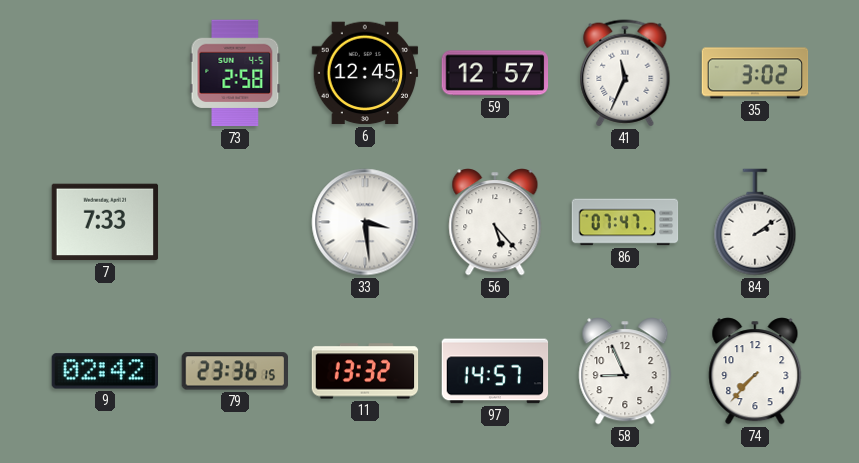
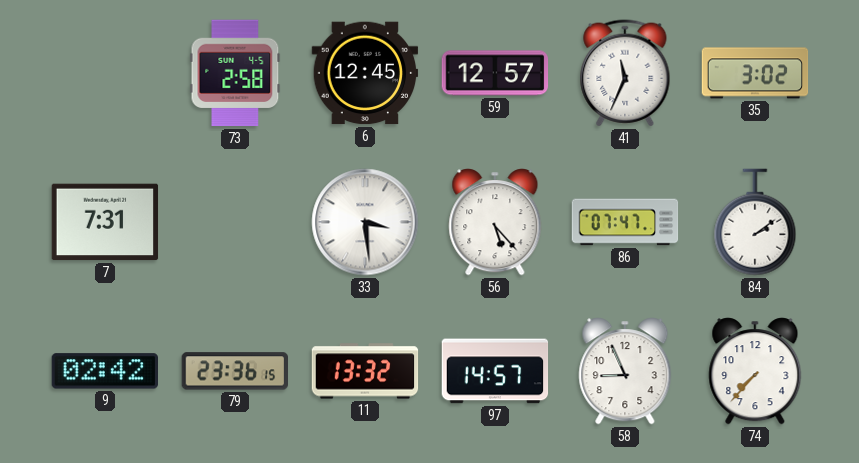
7: 7:33 -> 7:31 (105, 222)
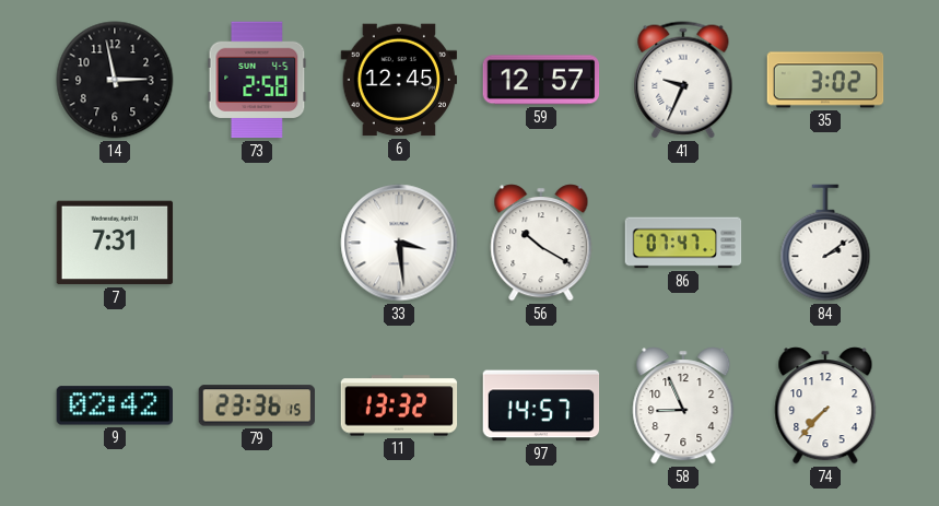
14: none -> 2:58 (115, 80)
41: 11:34 -> 9:34 (683, 80)
56: 5:23 -> 10:20 (541, 243)
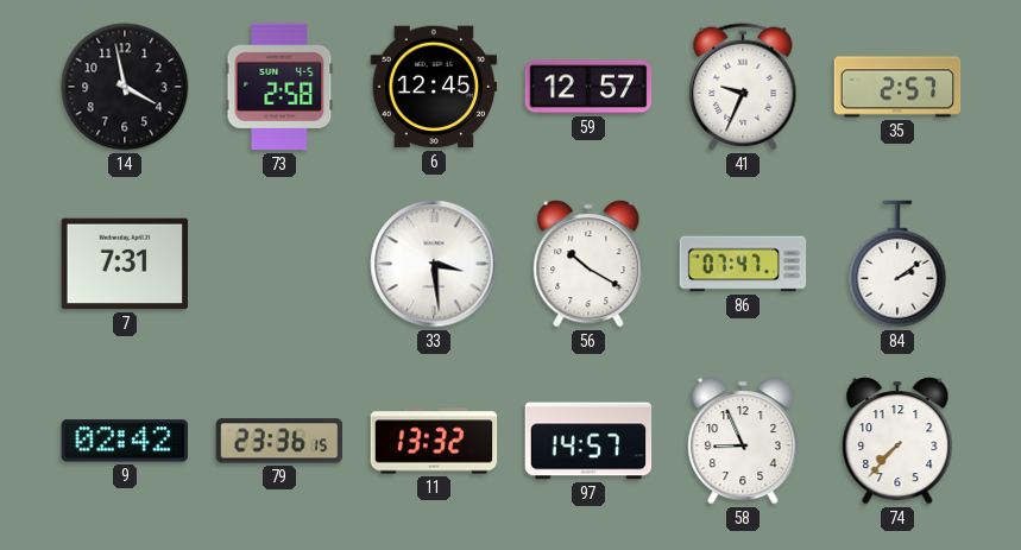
14: 2:58 -> 3:58 (125, 87)
35: 3:02 -> 2:57 (897, 87)
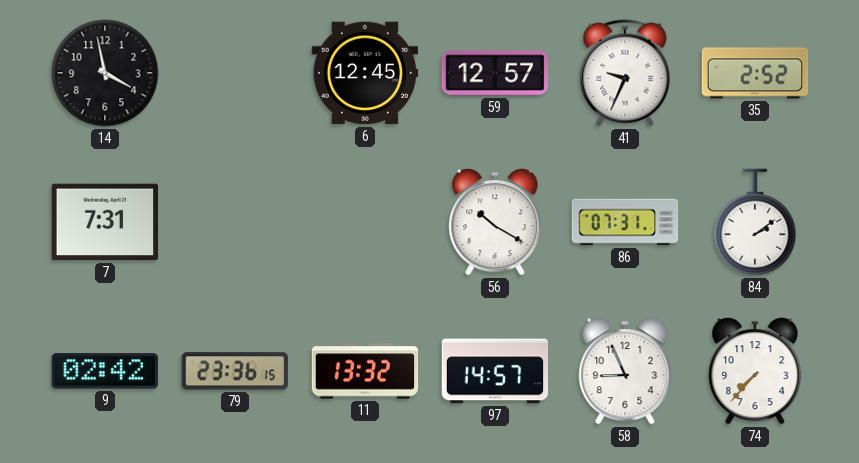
73: 2:58 -> none (279, 87)
35: 2:57 -> 2:52 (755, 73)
33: 3:29 -> none (434, 264)
86: 07:47 -> 07:31 (625, 222)
